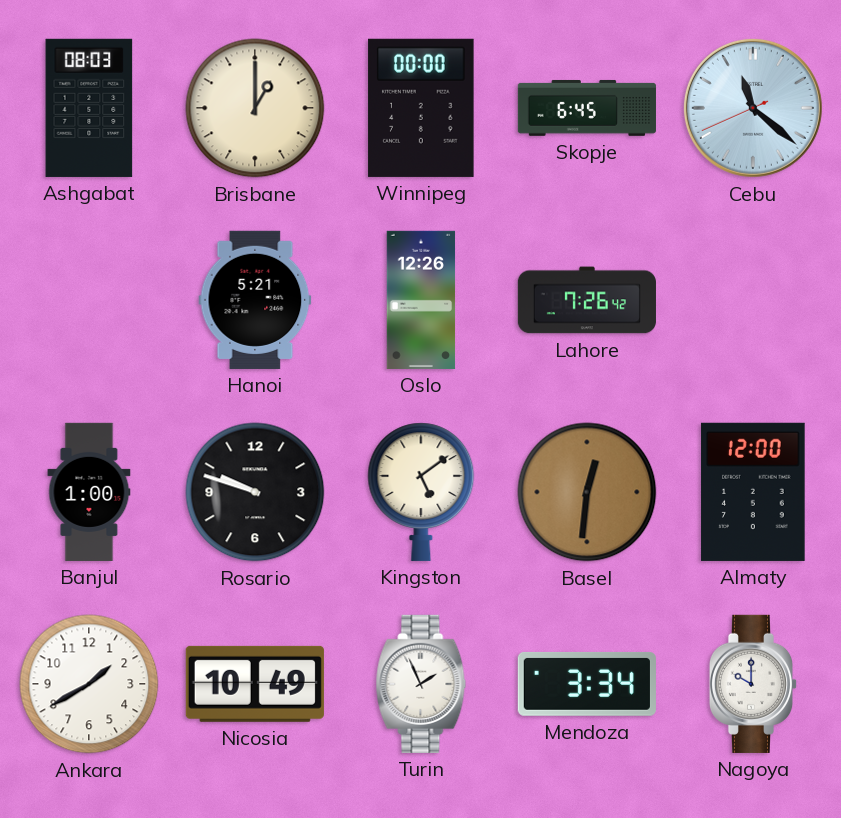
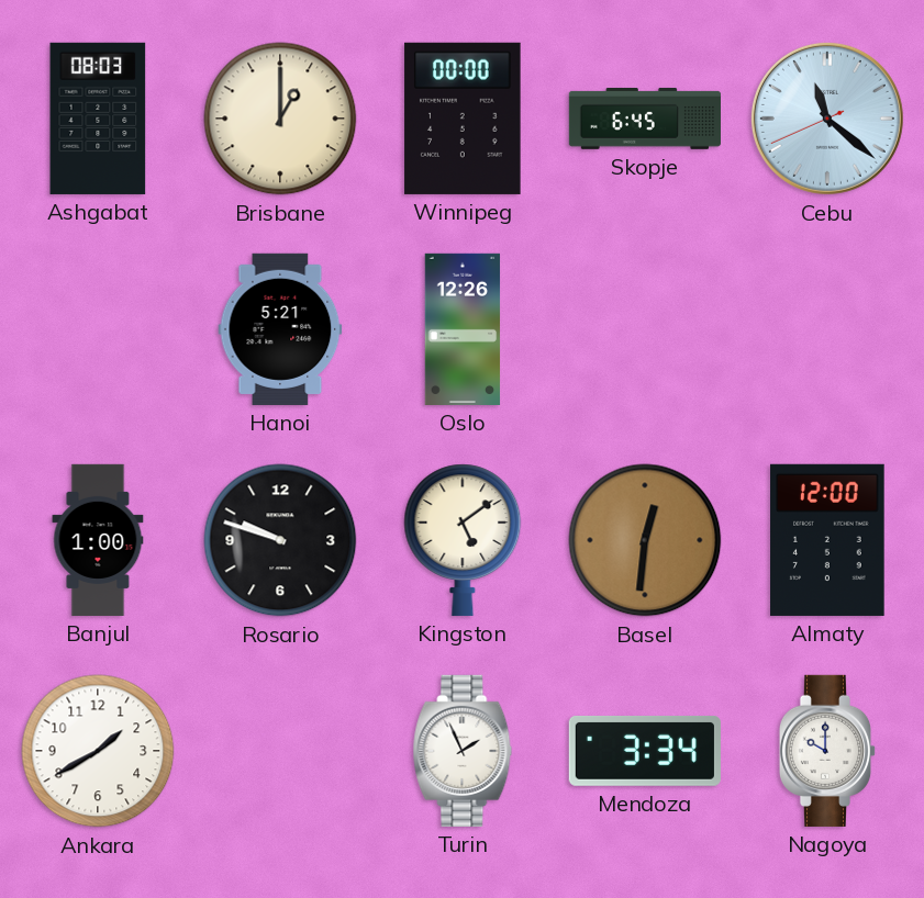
Lahore: 7:26 -> none (587, 300)
Nicosia: 10:49 -> none (255, 684)
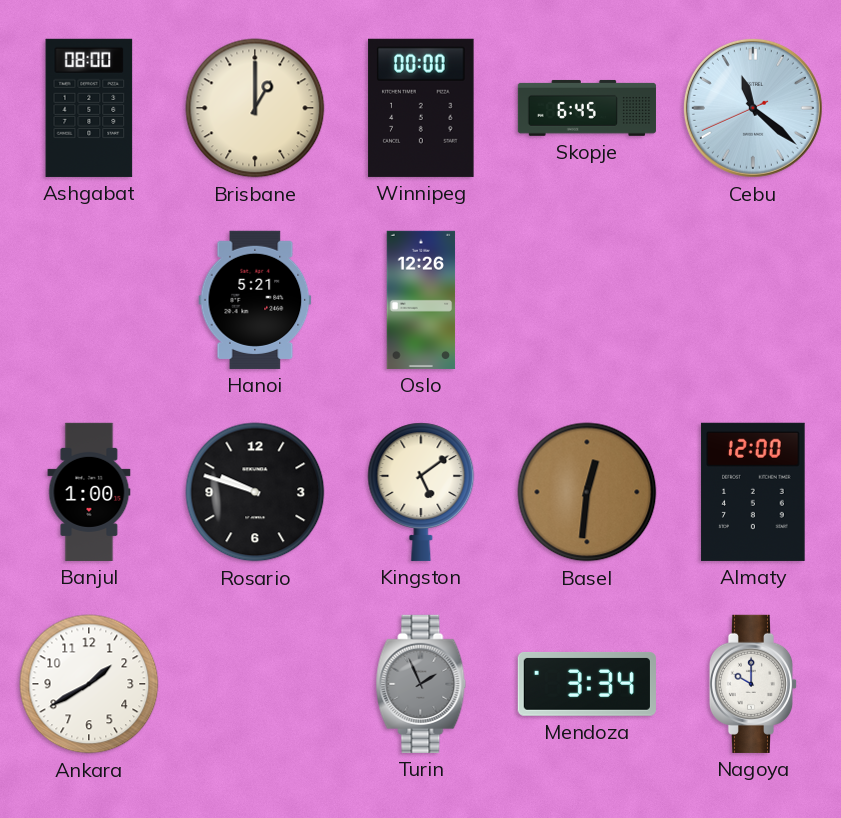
Ashgabat: 08:03 -> 08:00 (89, 108)
Turin dial: white -> grey (421, 684)
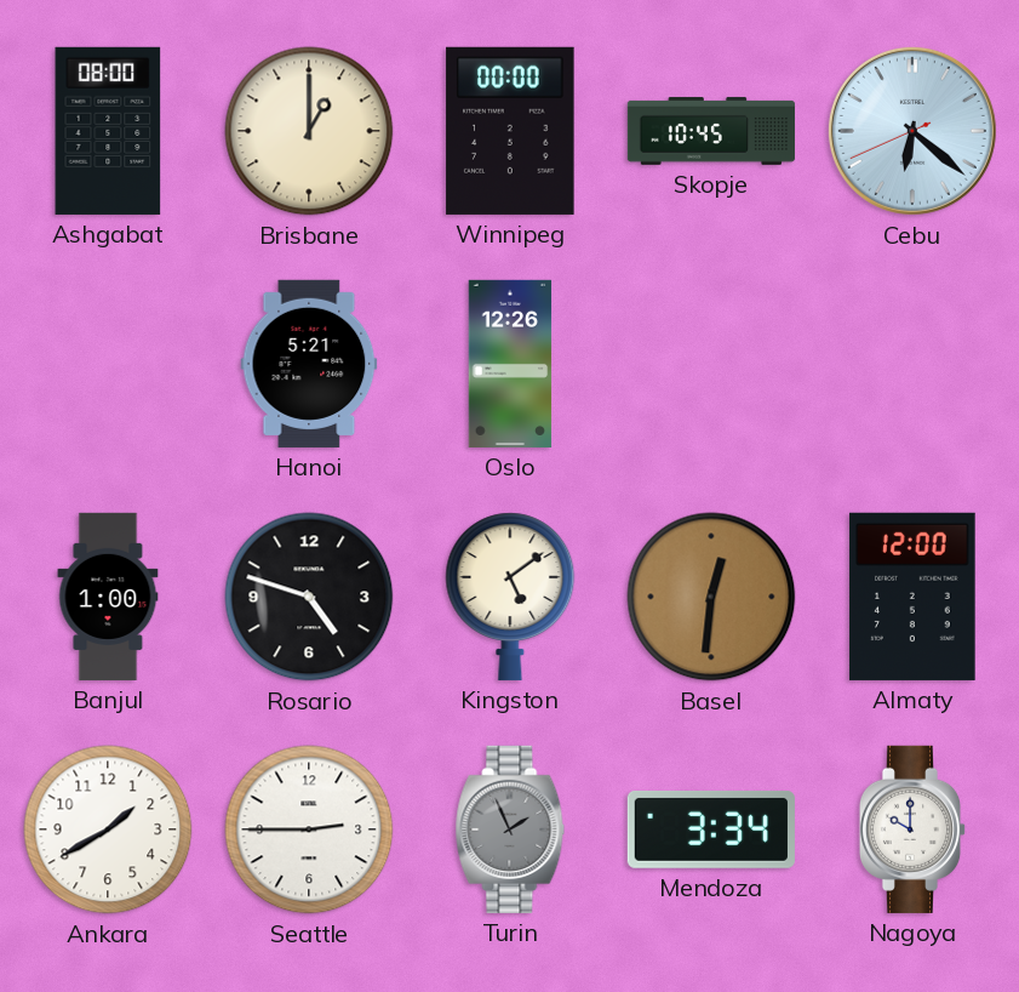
Skopje: 6:45 -> 10:45 (711, 131)
Cebu: 11:21 -> 6:21 (912, 131)
Rosario: 9:48 -> 4:48 (309, 597)
Seattle: none -> 2:45 (309, 829)
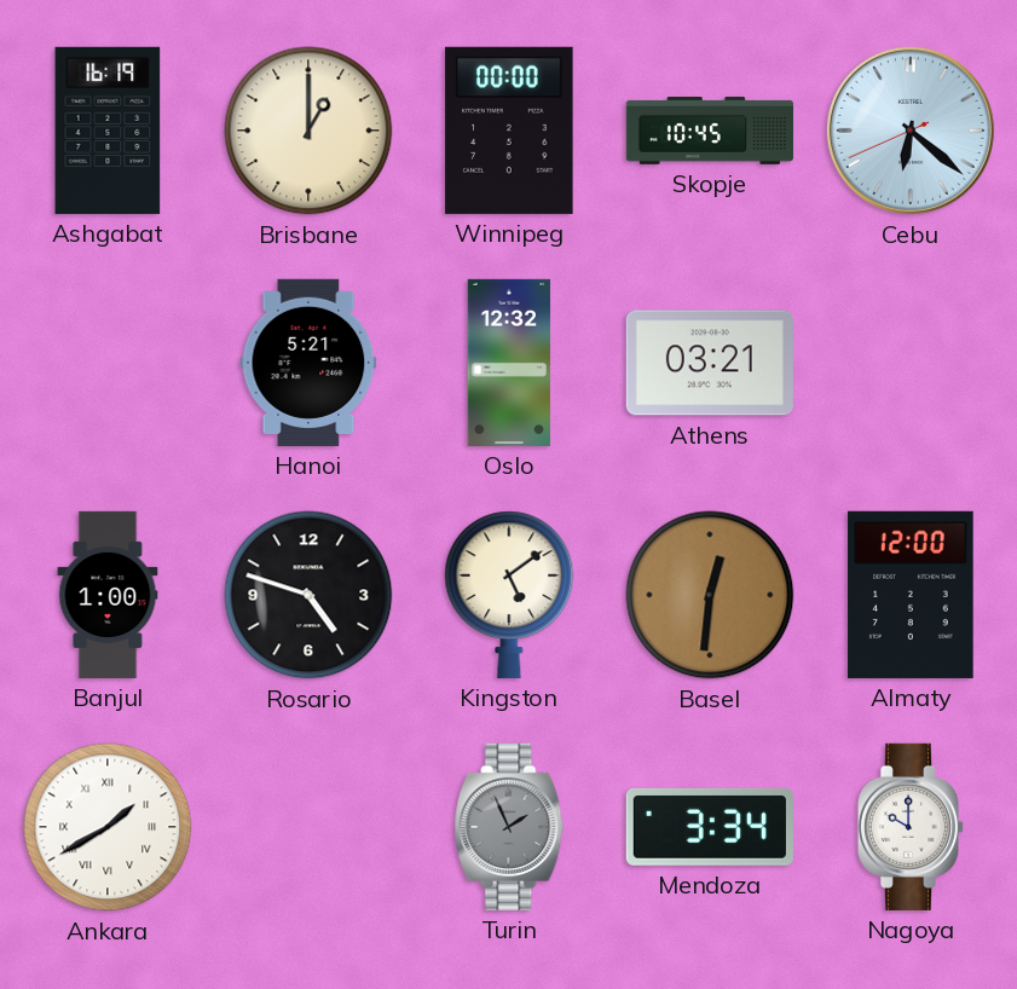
Ashgabat: 08:00 -> 16:19 (108, 131)
Oslo: 12:26 -> 12:32 (509, 363)
Athens: none -> 03:21 (710, 363)
Ankara numerals: Arabic -> Roman (108, 827)
Seattle: 2:45 -> none (309, 829)
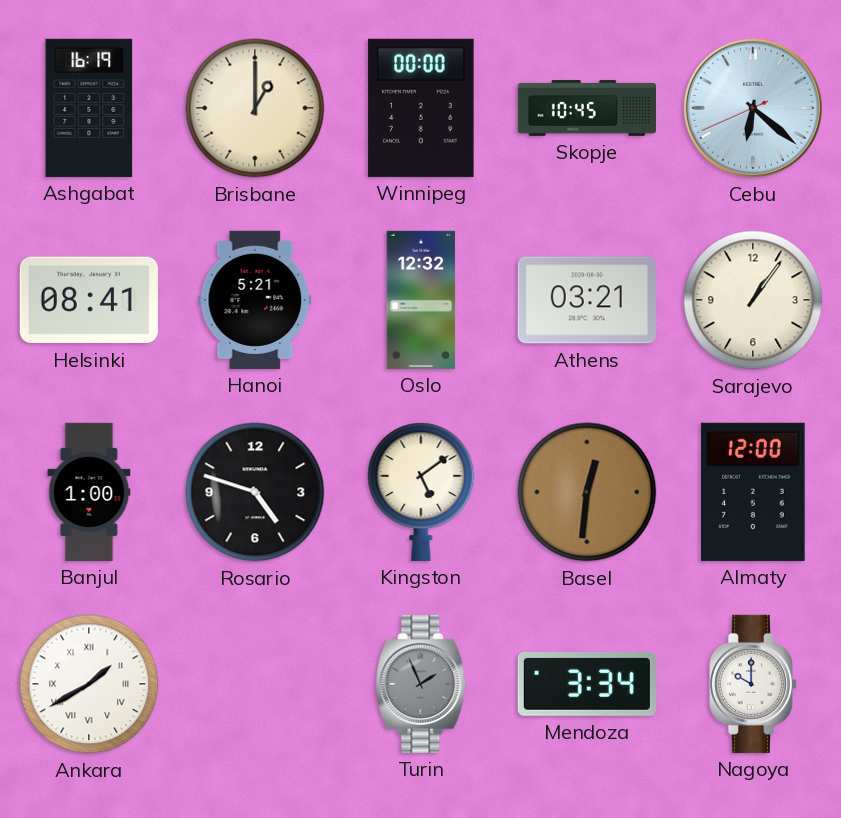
Helsinki: none -> 08:41 (89, 300)
Sarajevo: none -> 1:06 (753, 300)
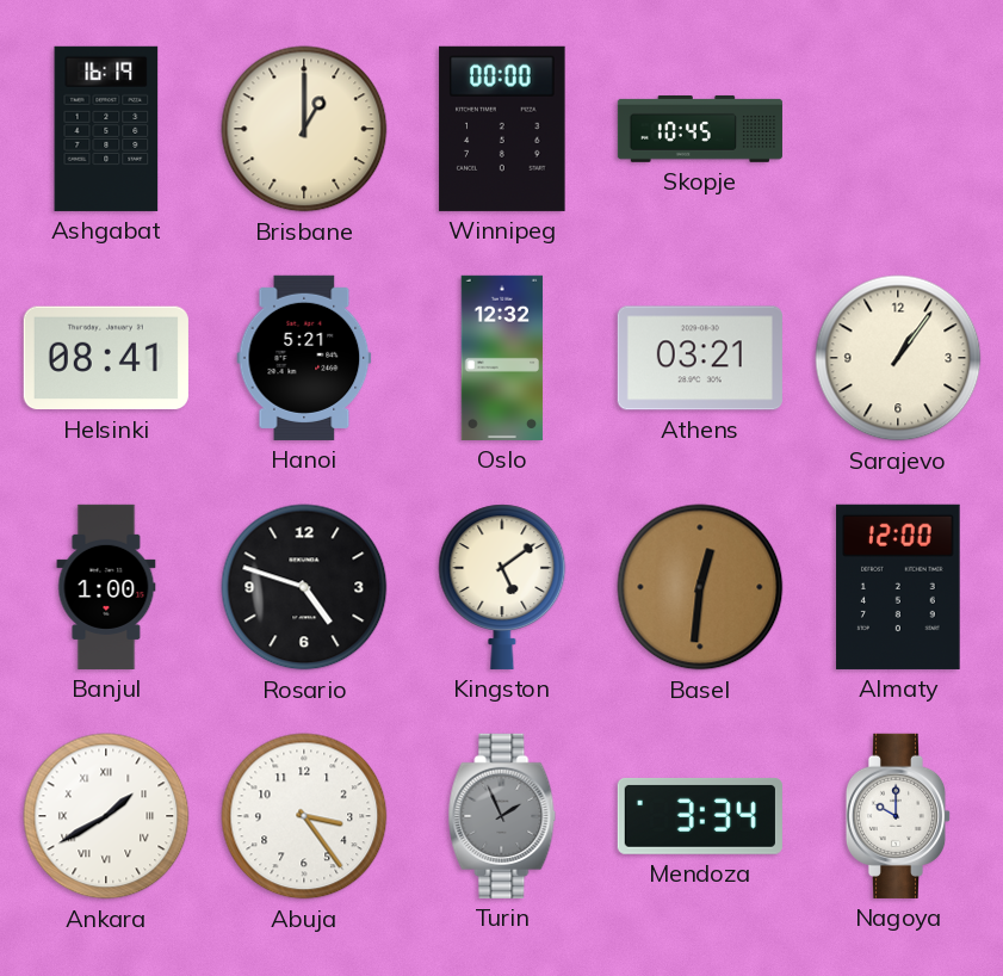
Cebu: 6:21 -> none (753, 108)
Abuja: none -> 3:24 (304, 816)
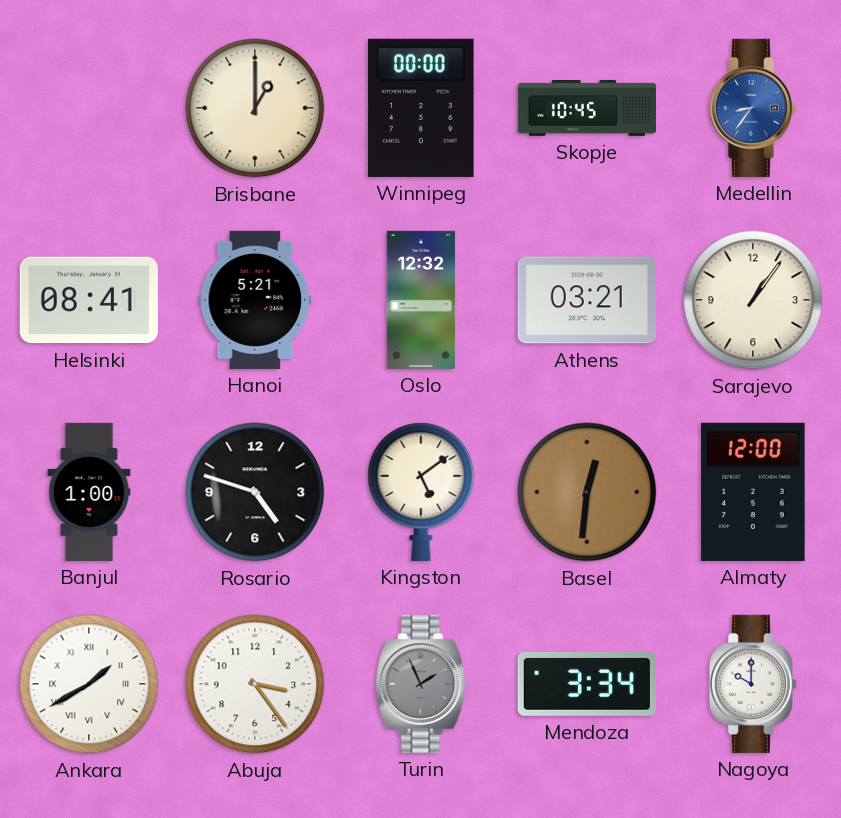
Ashgabat: 16:19 -> none (106, 129)
Medellin: none -> 8:36 (753, 108)
